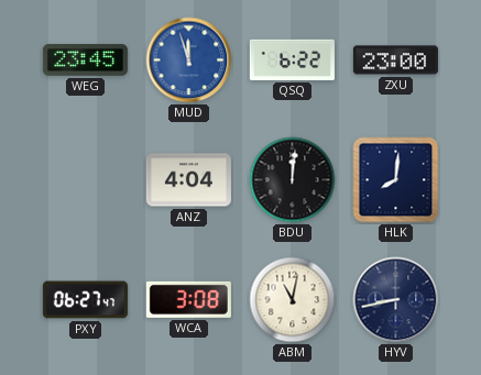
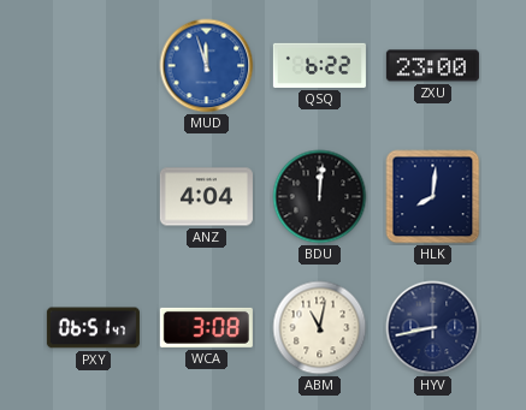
WEG: 23:45 -> none (85, 60)
PXY: 06:27 -> 06:51 (93, 328)
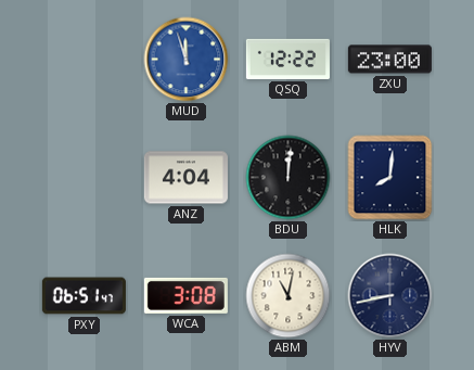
QSQ: 6:22 -> 12:22 (287, 59)
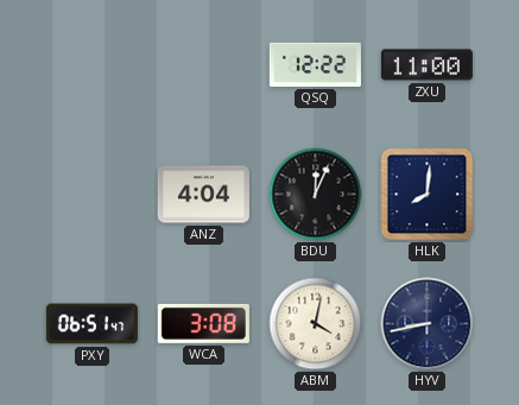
MUD: 11:57 -> none (187, 60)
ZXU: 23:00 -> 11:00 (426, 65)
BDU: 12:01 -> 12:04 (316, 195)
ABM: 11:02 -> 4:02 (316, 324)
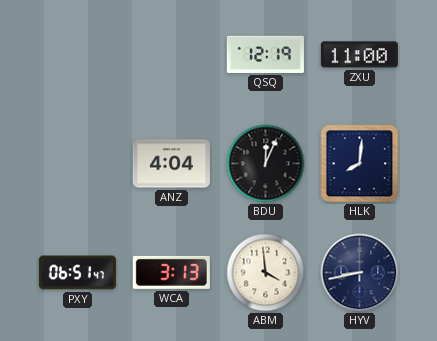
QSQ: 12:22 -> 12:19 (265, 54)
WCA: 3:08 -> 3:13 (171, 272)
ABM: 4:02 -> 3:59 (266, 273)
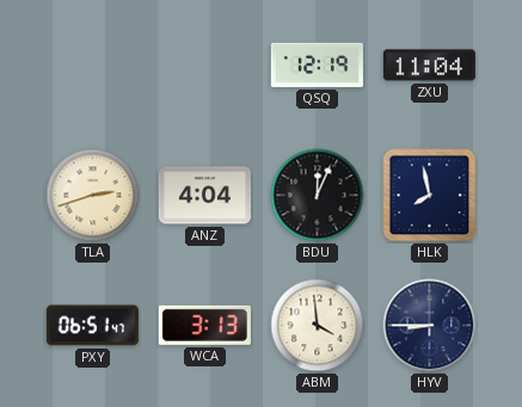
ZXU: 11:00 -> 11:04 (429, 66)
TLA: none -> 2:42 (93, 196)
HLK: 8:01 -> 7:58 (430, 196)
HYV: 8:43 -> 8:45 (430, 326)
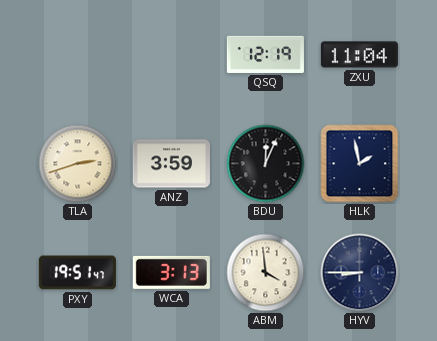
ANZ: 4:04 -> 3:59 (171, 164)
HLK: 7:58 -> 1:58 (360, 164)
PXY: 06:51 -> 19:51 (77, 273)
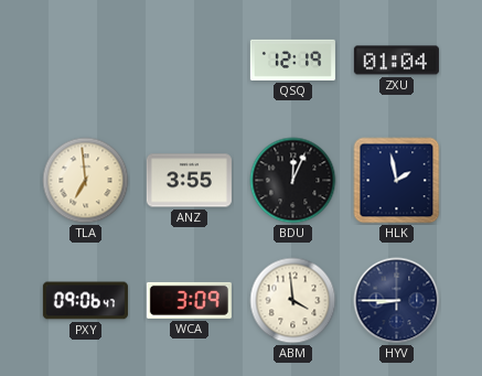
ZXU: 11:04 -> 01:04 (396, 61)
TLA: 2:42 -> 6:59 (86, 181)
ANZ: 3:59 -> 3:55 (189, 181)
PXY: 19:51 -> 09:06 (85, 301)
WCA: 3:13 -> 3:09 (189, 300)
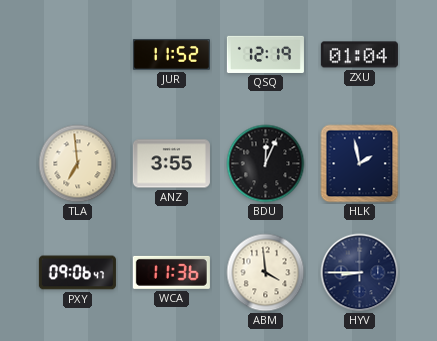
JUR: none -> 11:52 (171, 55)
WCA: 3:09 -> 11:36 (171, 272)
